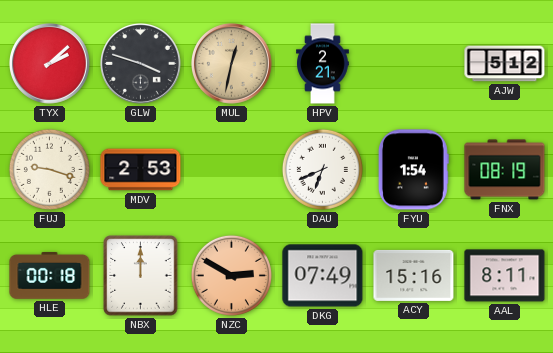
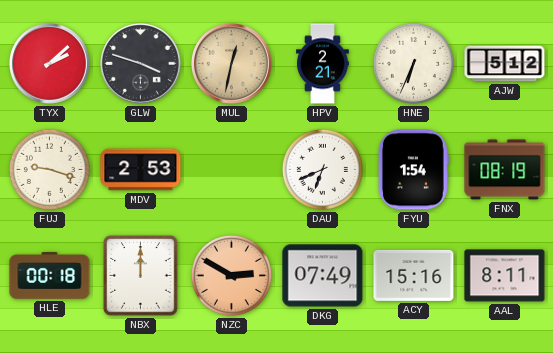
HNE: none -> 6:34 (413, 63)
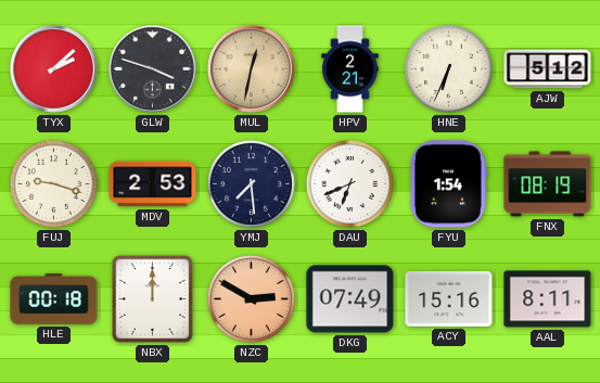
YMJ: none -> 7:29 (251, 183)
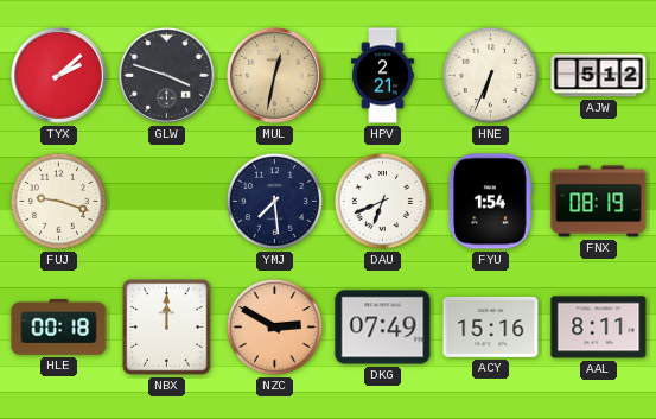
MDV: 2:53 -> none (153, 184)
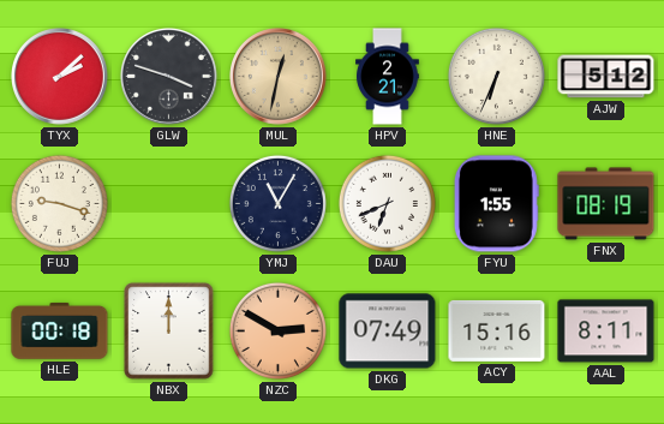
YMJ: 7:29 -> 11:05 (277, 203)
FYU: 1:54 -> 1:55 (496, 204)
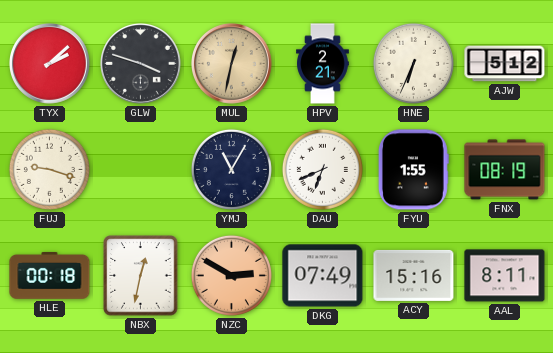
NBX: 12:00 -> 12:32 (141, 276)
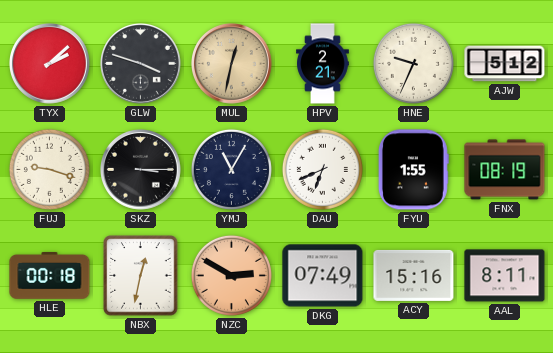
HNE: 6:34 -> 9:34 (413, 63)
SKZ: none -> 3:15 (141, 170)
